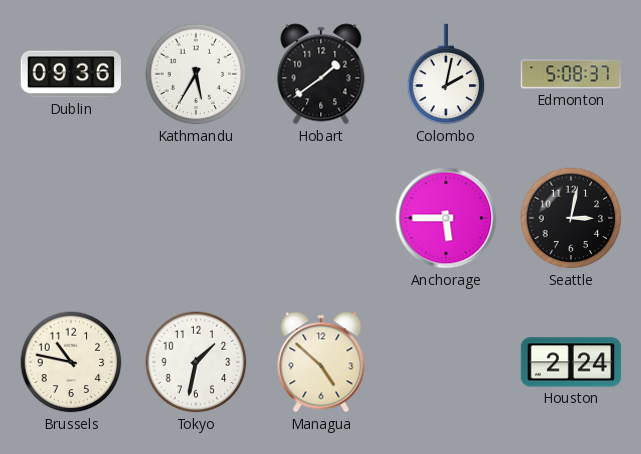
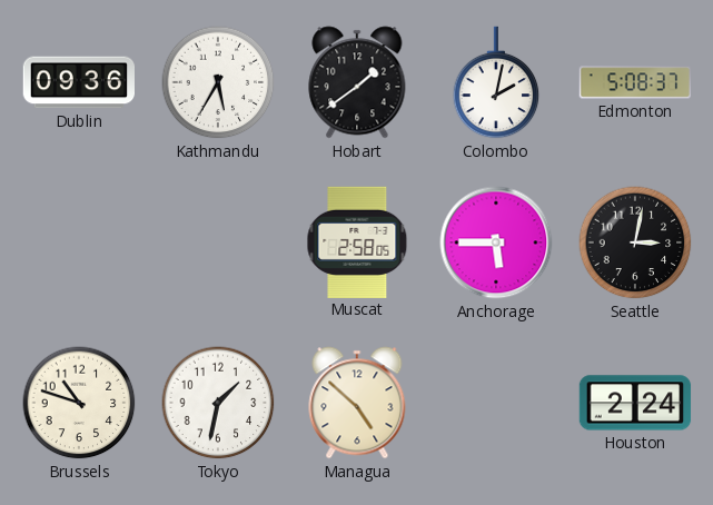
Muscat: none -> 2:58 (357, 241)
Brussels: 10:47 -> 10:48 (79, 403)
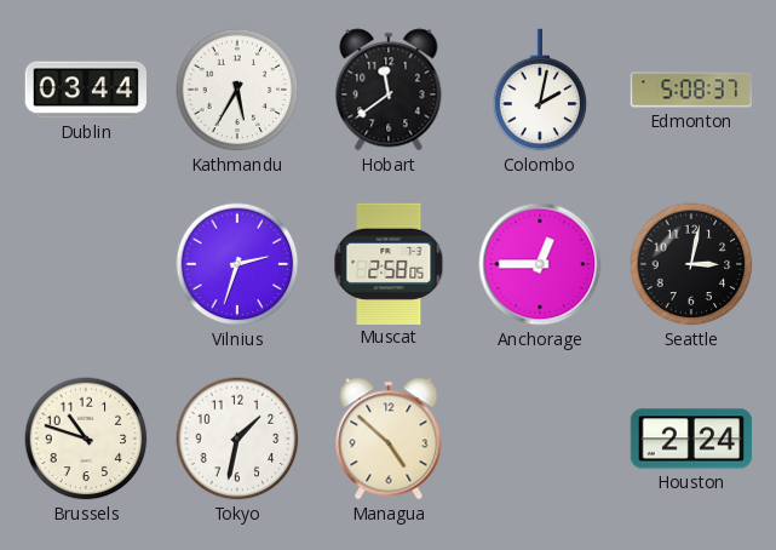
Dublin: 09:36 -> 03:44 (85, 90)
Hobart: 1:39 -> 11:39 (389, 90)
Vilnius: none -> 2:33 (237, 264)
Anchorage: 5:45 -> 12:45 (540, 264)
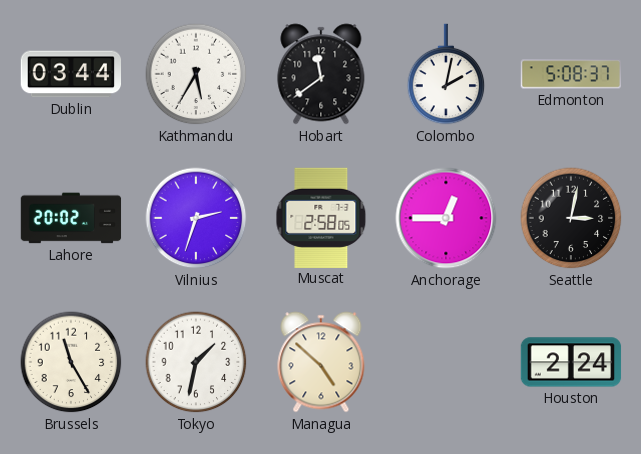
Lahore: none -> 20:02 (71, 218)
Brussels: 10:48 -> 11:25 (71, 362)
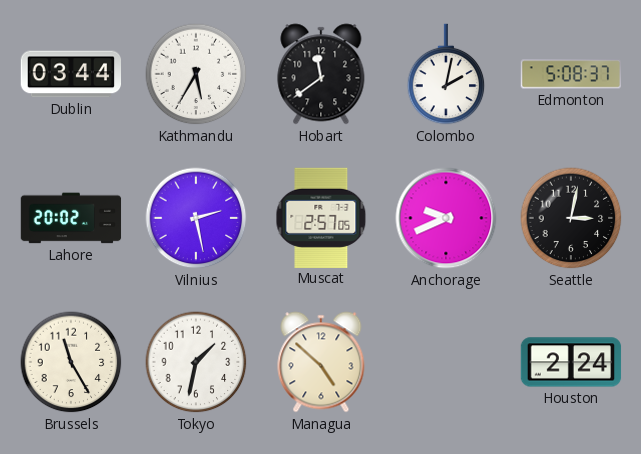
Vilnius: 2:33 -> 2:28 (196, 218)
Muscat: 2:58 -> 2:57 (321, 217)
Anchorage: 12:45 -> 9:41 (446, 218)
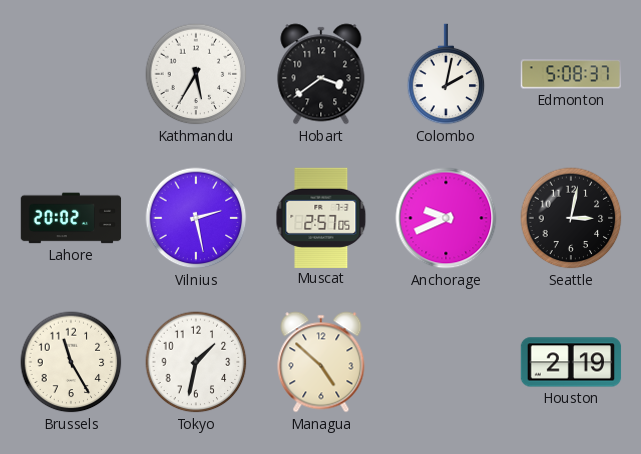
Dublin: 03:44 -> none (70, 74)
Hobart: 11:39 -> 3:39 (321, 74)
Houston: 2:24 -> 2:19 (571, 362)
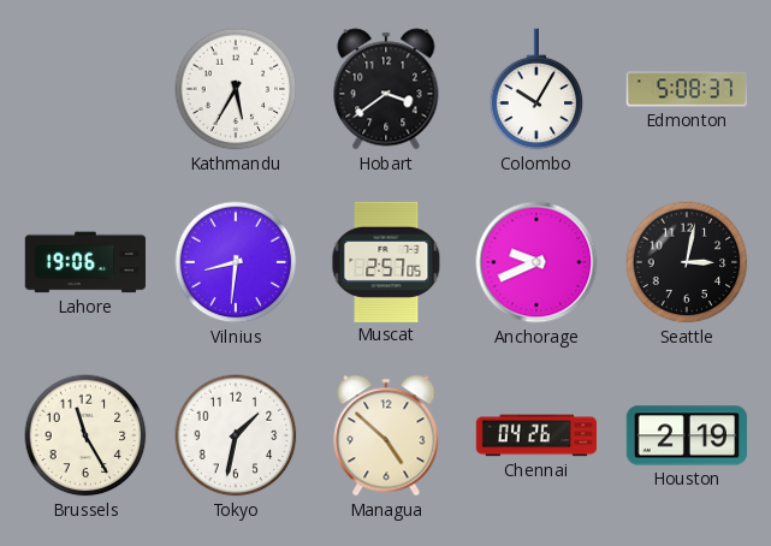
Colombo: 2:02 -> 10:05 (536, 89)
Lahore: 20:02 -> 19:06 (85, 262)
Vilnius: 2:28 -> 8:31 (236, 262)
Chennai: none -> 04:26 (536, 435)
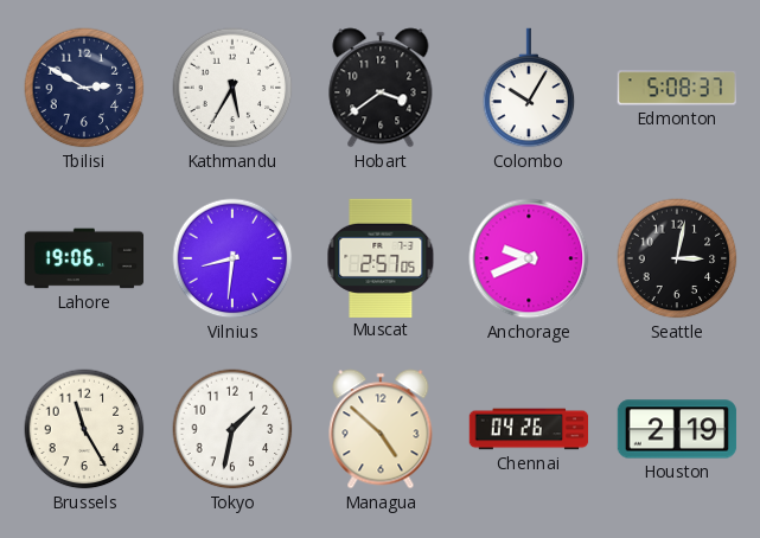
Tbilisi: none -> 2:50 (84, 88)
